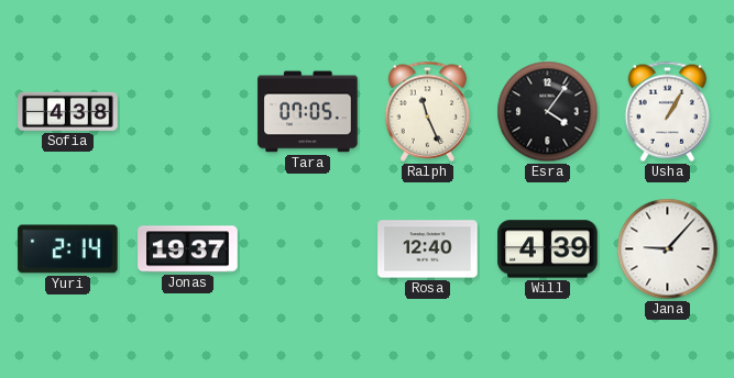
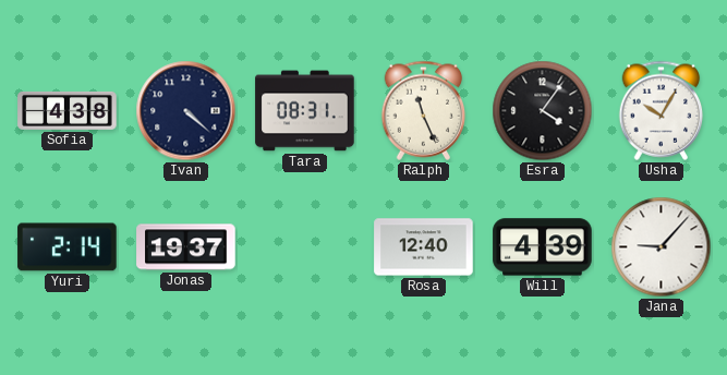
Ivan: none -> 4:22 (186, 111)
Tara: 07:05 -> 08:31 (305, 111)
Usha: 1:05 -> 10:05 (662, 110)
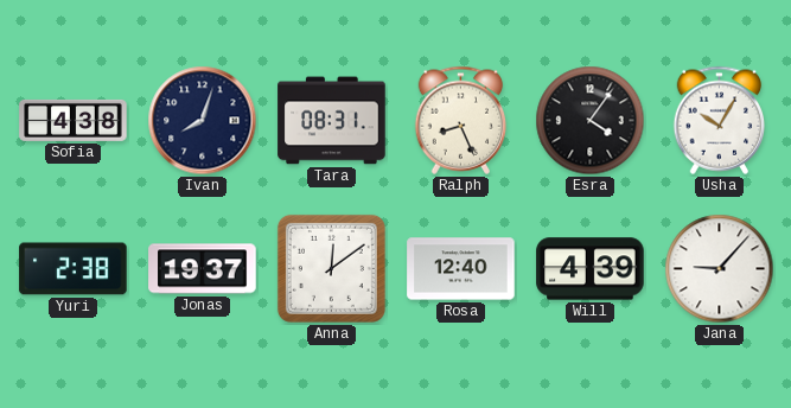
Ivan: 4:22 -> 8:03 (203, 121)
Ralph: 11:26 -> 8:26 (461, 120)
Yuri: 2:14 -> 2:38 (74, 269)
Anna: none -> 12:09 (331, 268)
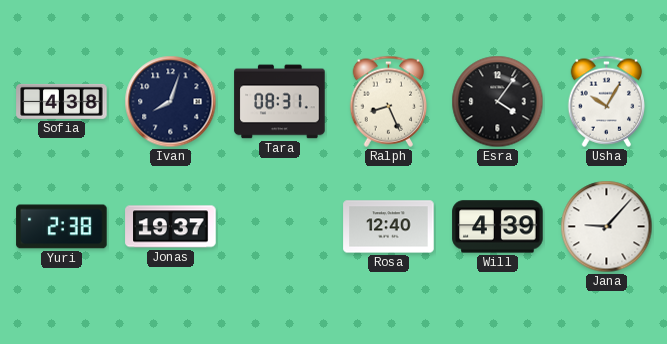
Anna: 12:09 -> none (331, 268)
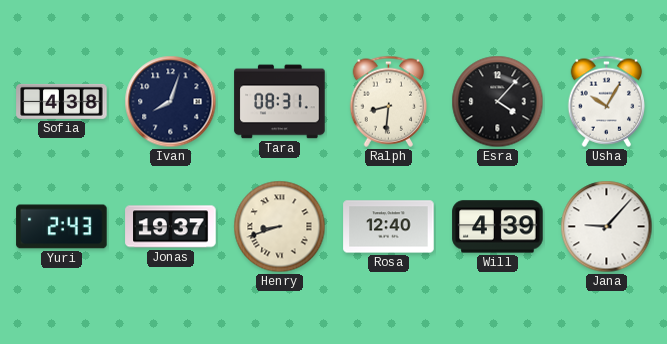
Ralph: 8:26 -> 8:31 (389, 101)
Esra: 4:06 -> 4:07 (498, 102)
Yuri: 2:38 -> 2:43 (62, 227)
Henry: none -> 8:42 (280, 227)
